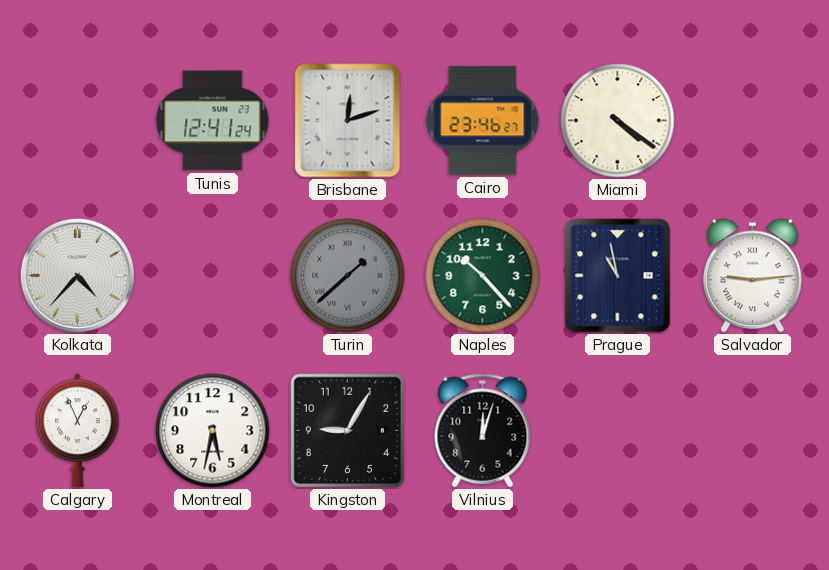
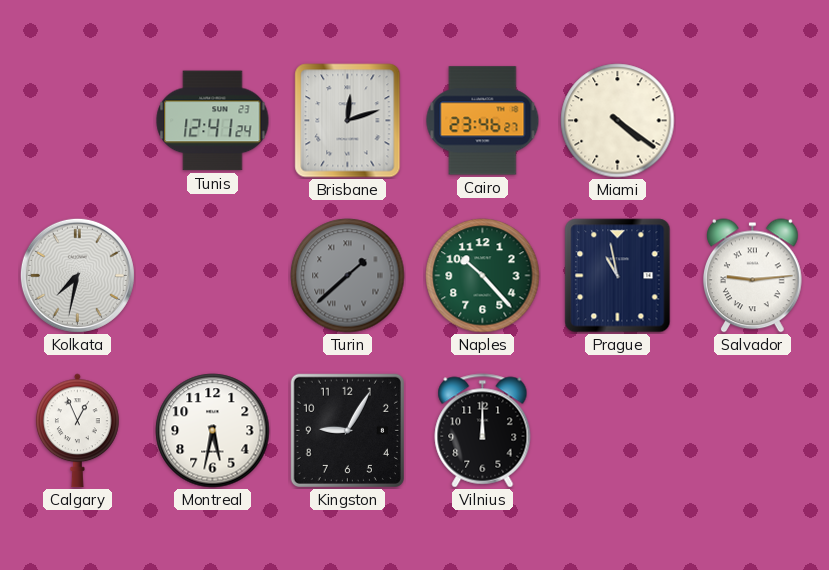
Kolkata: 4:37 -> 7:32 (77, 275)
Vilnius: 12:03 -> 12:00 (483, 431)
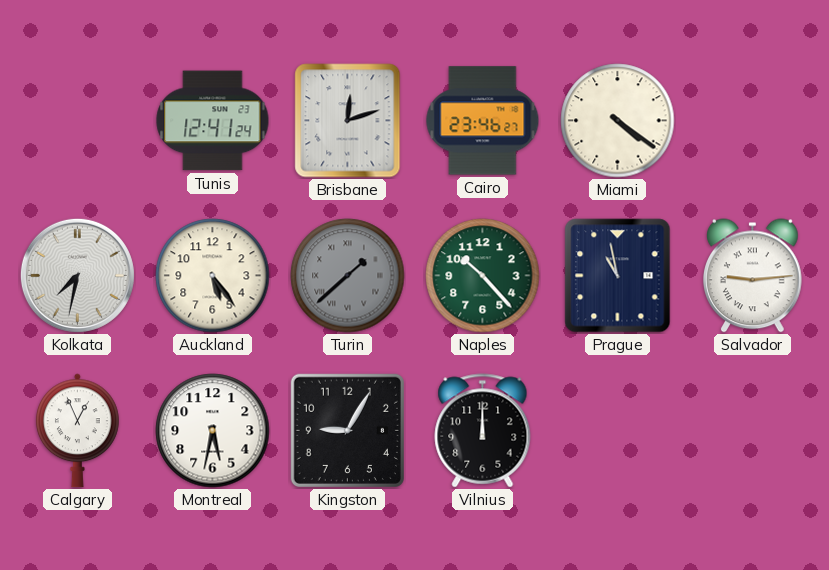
Auckland: none -> 5:24 (213, 276)
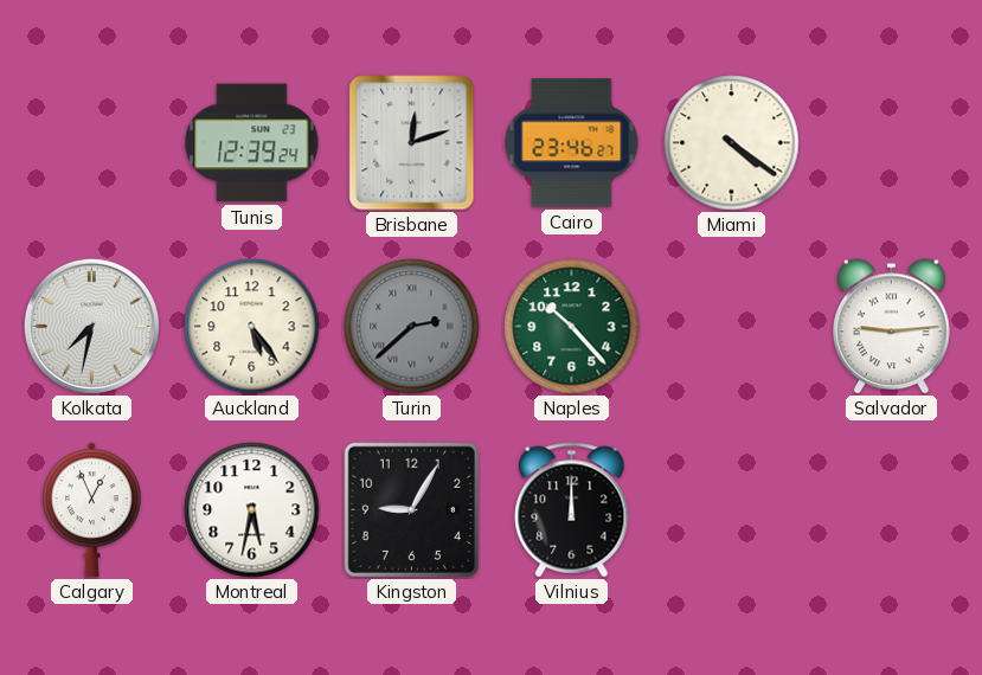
Tunis: 12:41 -> 12:39 (252, 143)
Turin: 1:38 -> 2:38 (412, 327)
Prague: 10:58 -> none (618, 276)
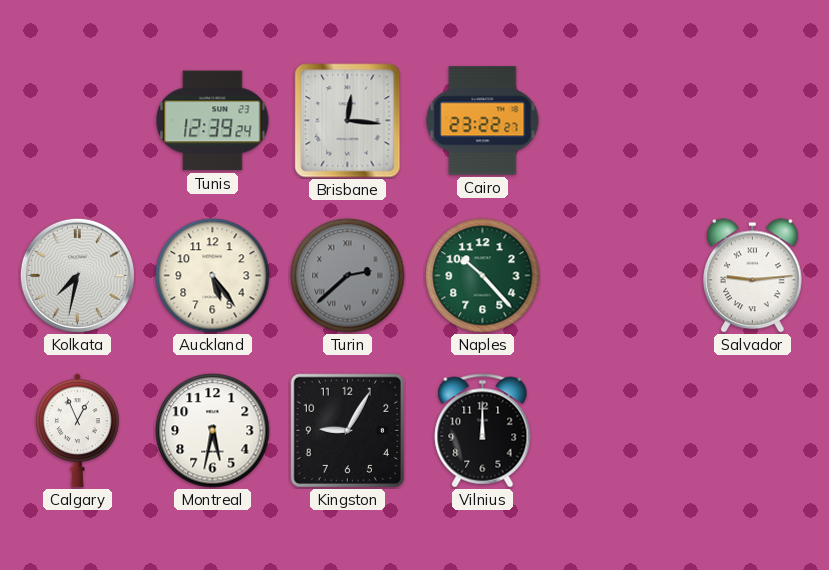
Brisbane: 12:12 -> 12:16 (348, 121)
Cairo: 23:46 -> 23:22 (483, 121)
Miami: 4:21 -> none (732, 143)
